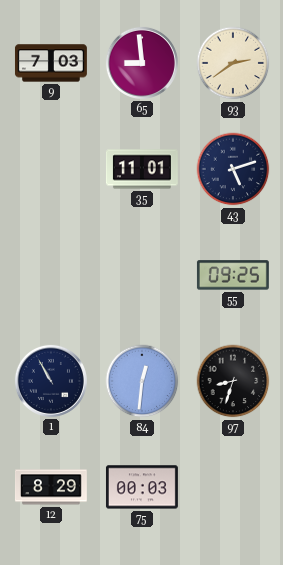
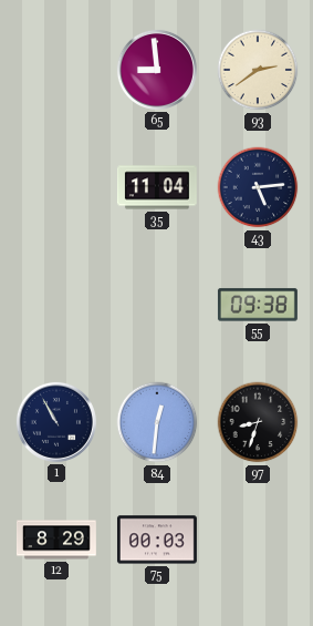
9: 7:03 -> none (51, 63)
35: 11:01 -> 11:04 (157, 187)
43: 5:12 -> 5:14 (258, 187)
55: 09:25 -> 09:38 (258, 305)
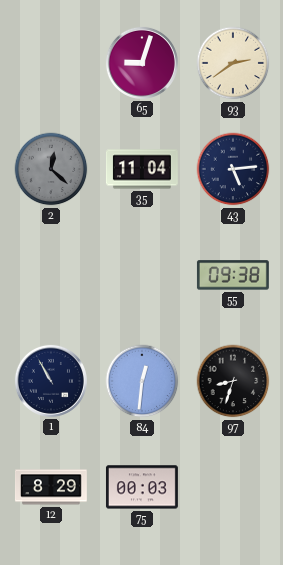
65: 8:59 -> 9:03 (142, 63)
2: none -> 12:22 (51, 169)
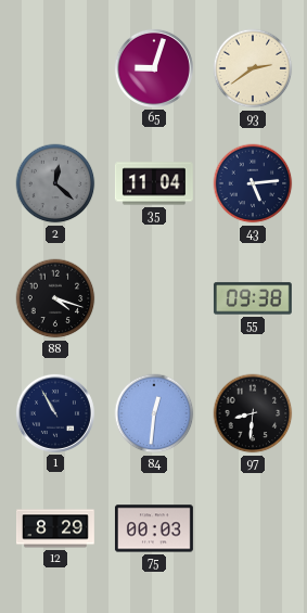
88: none -> 4:18 (55, 298)
97: 8:33 -> 8:31 (253, 413)
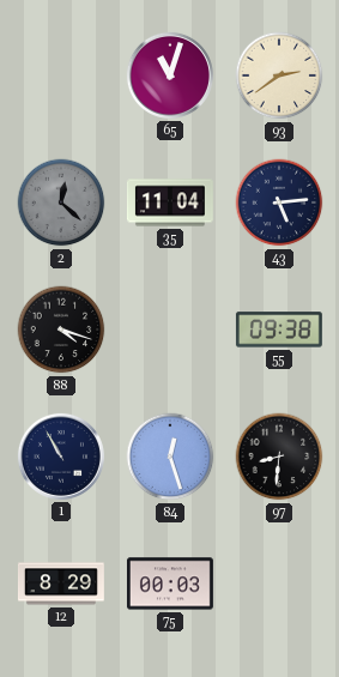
65: 9:03 -> 11:03 (170, 75)
84: 12:31 -> 12:27 (170, 457)
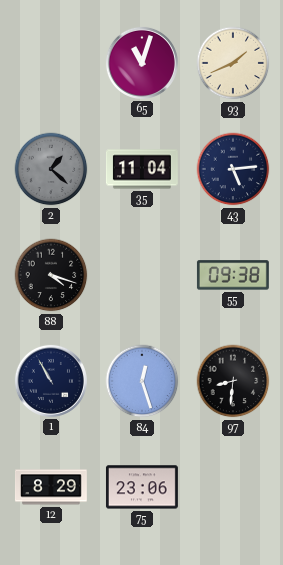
93: 2:39 -> 1:41 (233, 63)
2: 12:22 -> 1:22 (51, 169)
75: 00:03 -> 23:06 (142, 487)
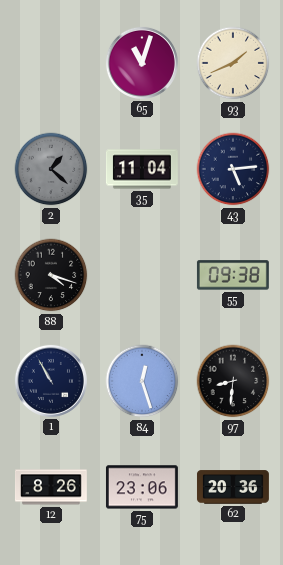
12: 8:29 -> 8:26 (51, 487)
62: none -> 20:36 (233, 487)
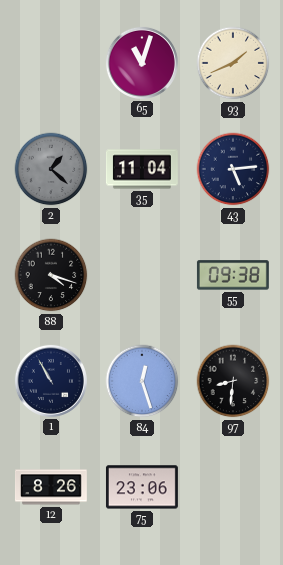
62: 20:36 -> none (233, 487)
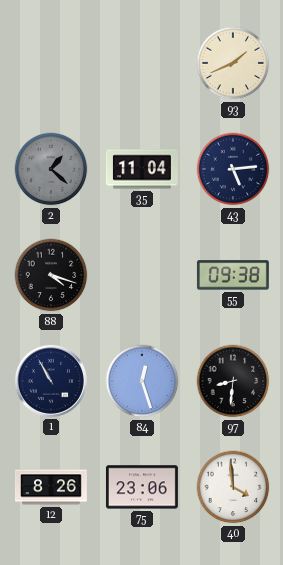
65: 11:03 -> none (142, 63)
40: none -> 3:59 (233, 487)
